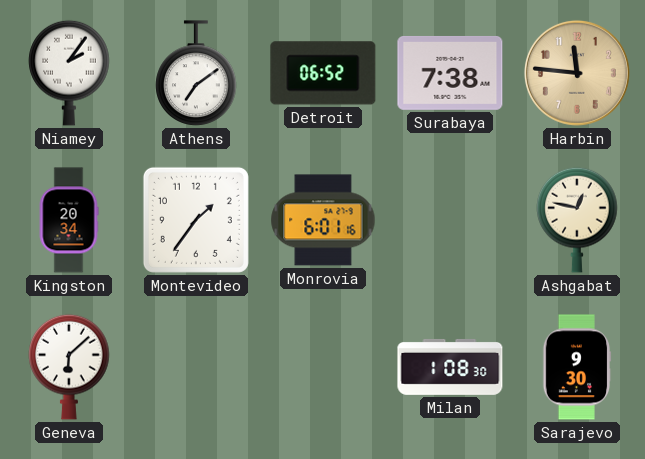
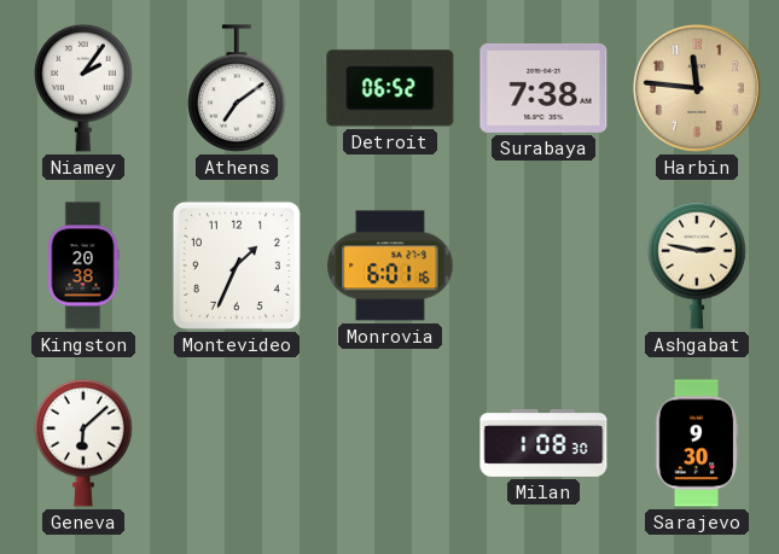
Kingston: 20:34 -> 20:38 (83, 266)
Montevideo: 1:36 -> 1:34 (237, 266)
Ashgabat: 12:47 -> 2:47 (697, 266)
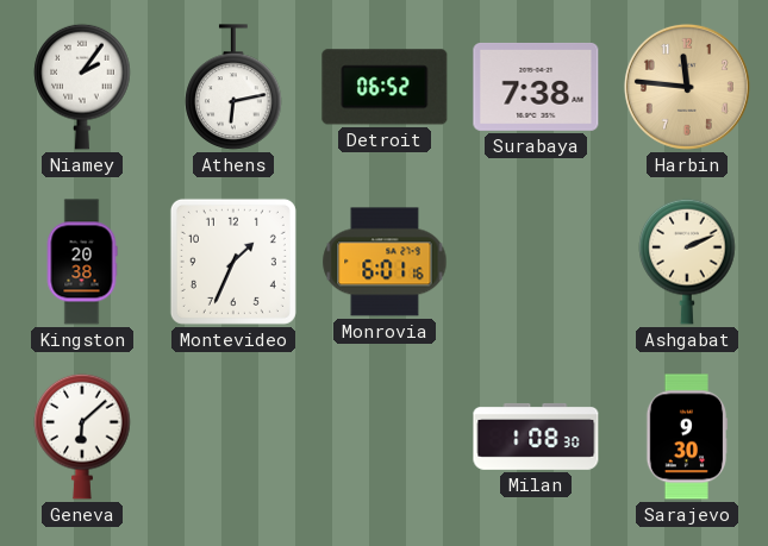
Athens: 7:09 -> 6:13 (233, 87)
Ashgabat: 2:47 -> 2:11 (687, 262)
